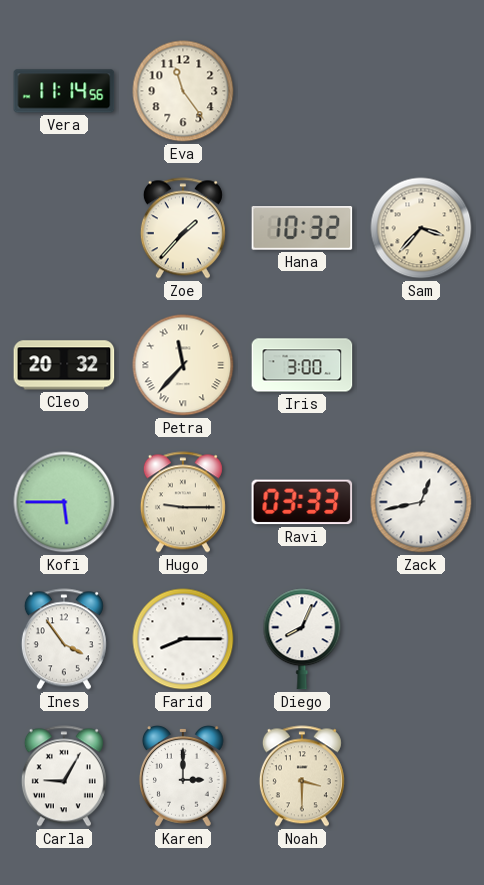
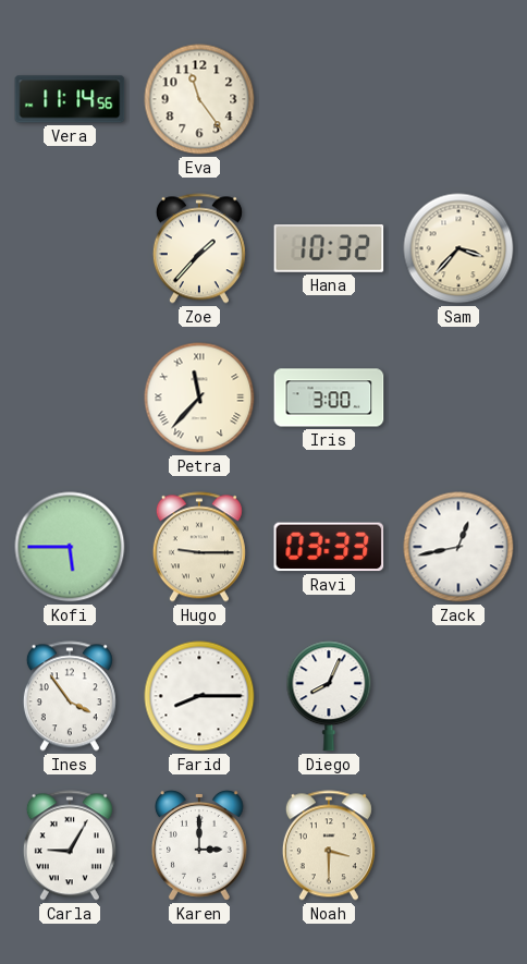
Cleo: 20:32 -> none (64, 365)
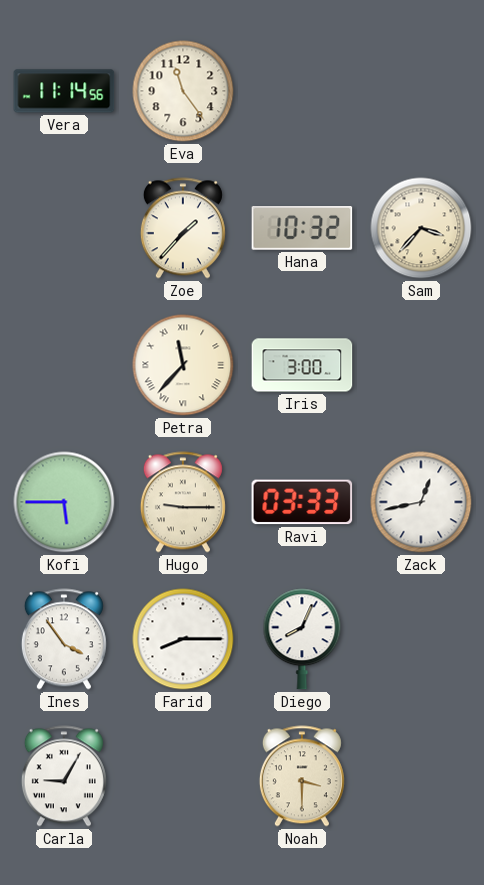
Karen: 3:00 -> none (200, 845)
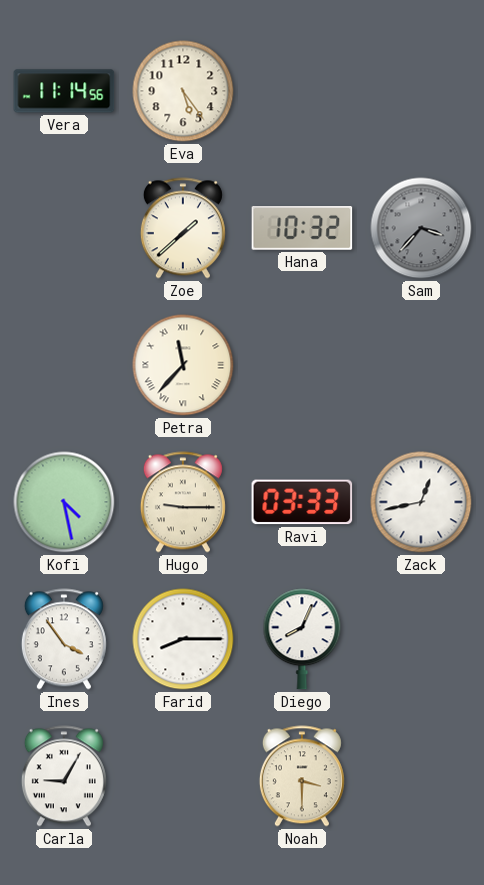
Eva: 11:24 -> 5:24 (183, 91)
Zoe: 1:37 -> 1:38 (183, 228)
Sam dial: cream -> grey (421, 228)
Iris: 3:00 -> none (302, 365)
Kofi: 5:45 -> 4:28 (64, 502)
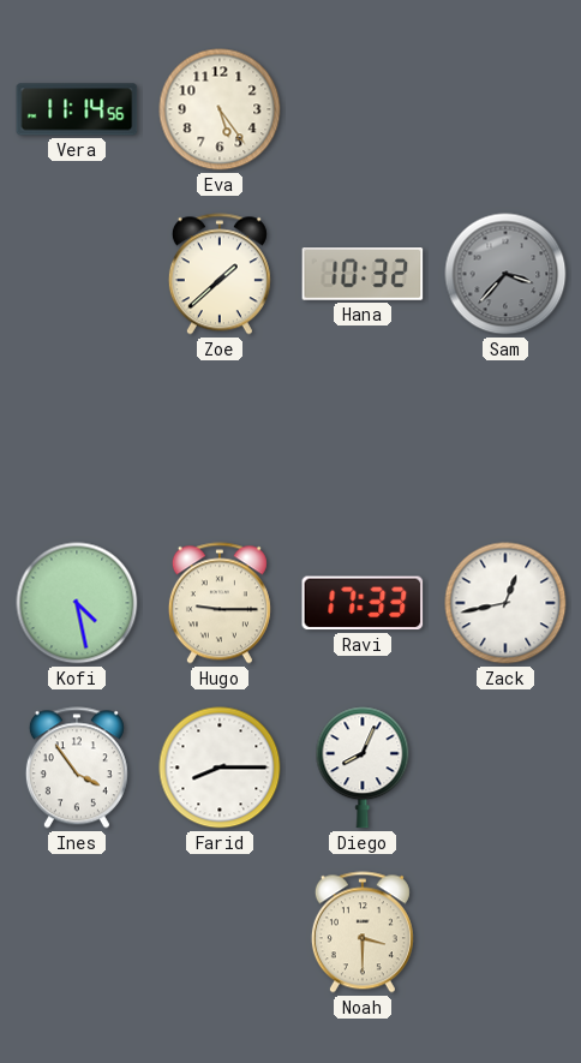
Petra: 11:37 -> none (183, 365)
Ravi: 03:33 -> 17:33 (363, 603)
Carla: 9:05 -> none (64, 776)
